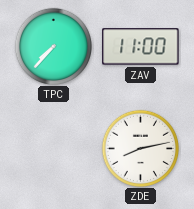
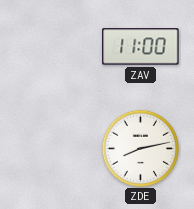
TPC: 7:37 -> none (53, 46)
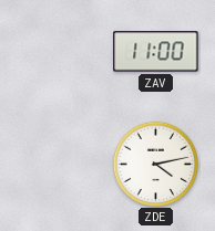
ZDE: 8:13 -> 4:13 (155, 164)
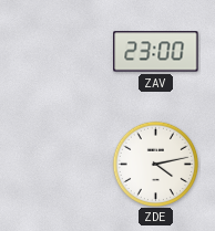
ZAV: 11:00 -> 23:00 (156, 52)
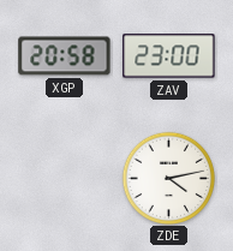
XGP: none -> 20:58 (65, 56)
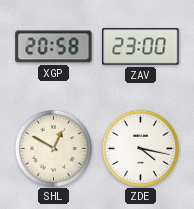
SHL: none -> 12:50 (53, 148)
ZDE: 4:13 -> 4:17 (140, 148)
